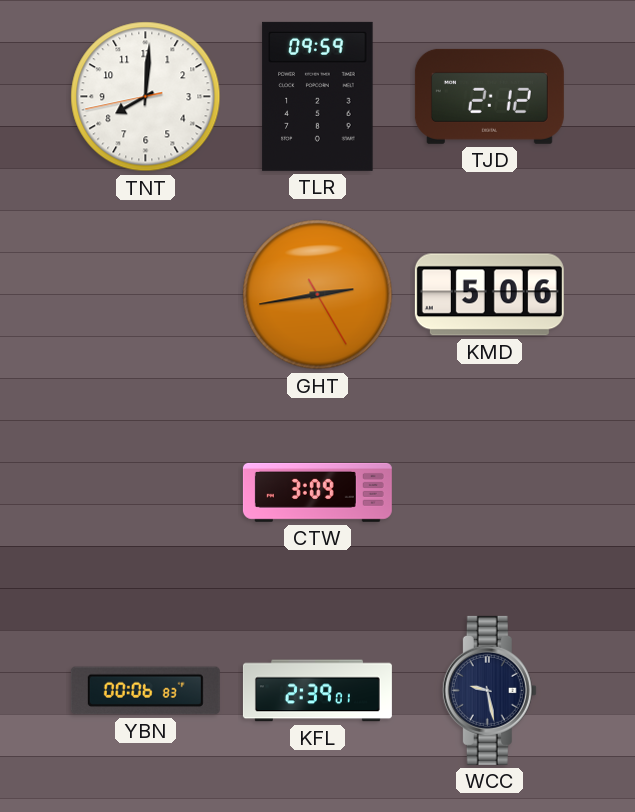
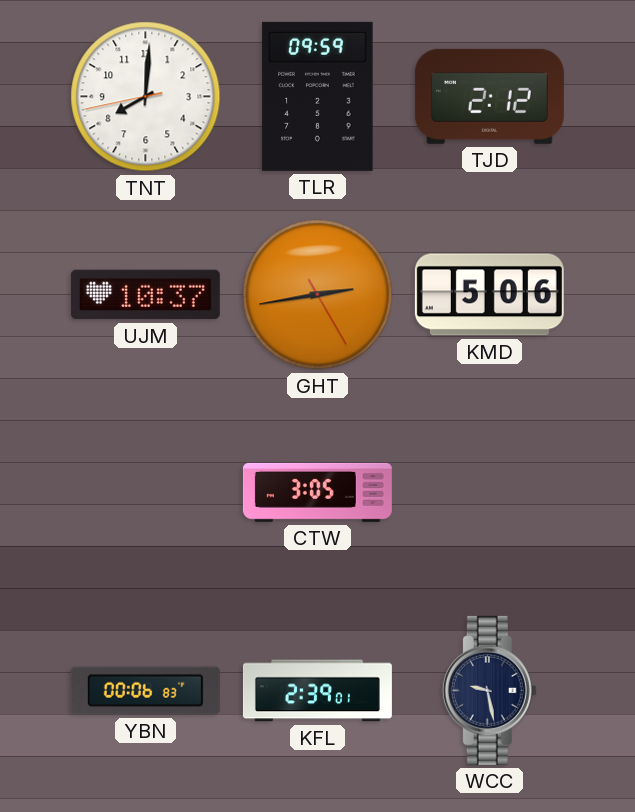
UJM: none -> 10:37 (145, 295)
CTW: 3:09 -> 3:05 (317, 492)
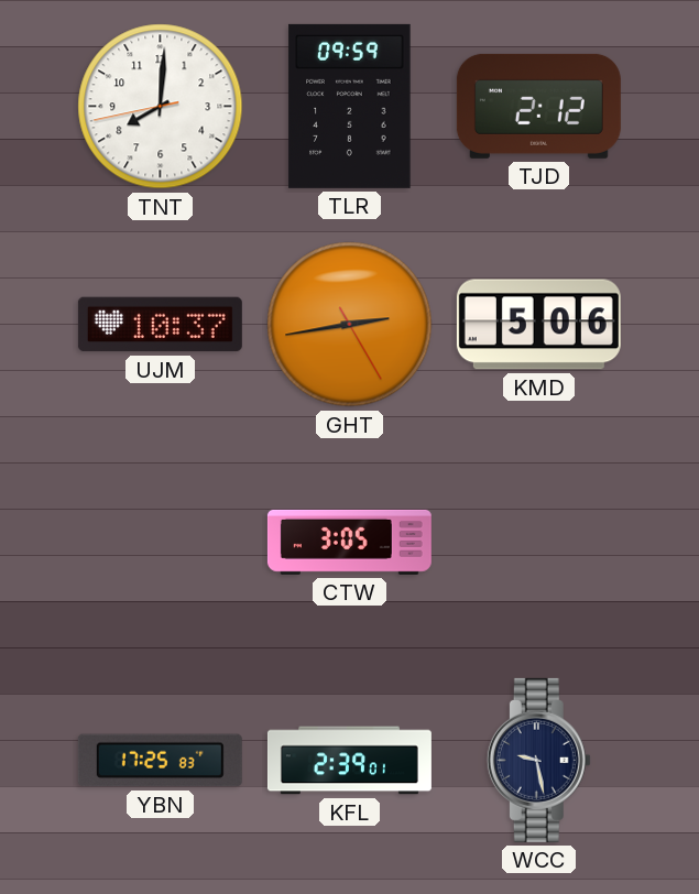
YBN: 00:06 -> 17:25 (160, 761)
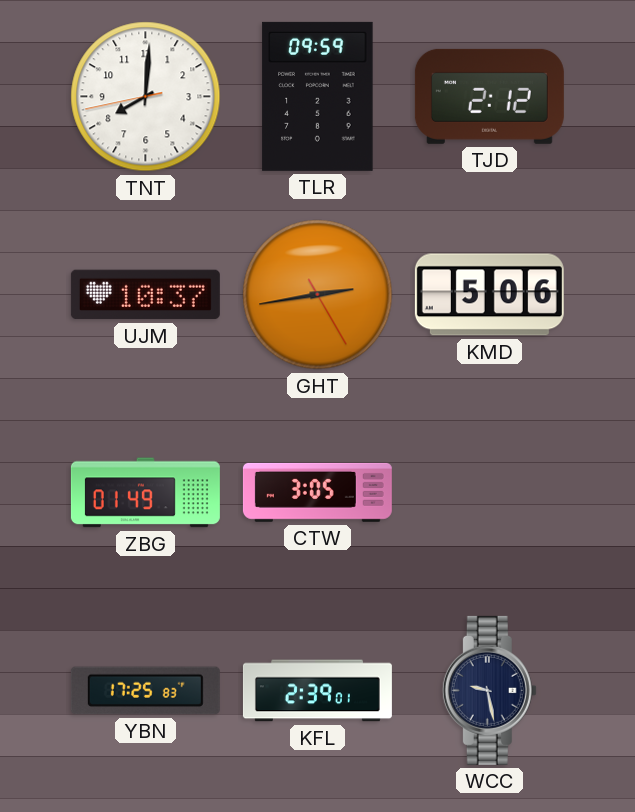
ZBG: none -> 01:49 (145, 493)
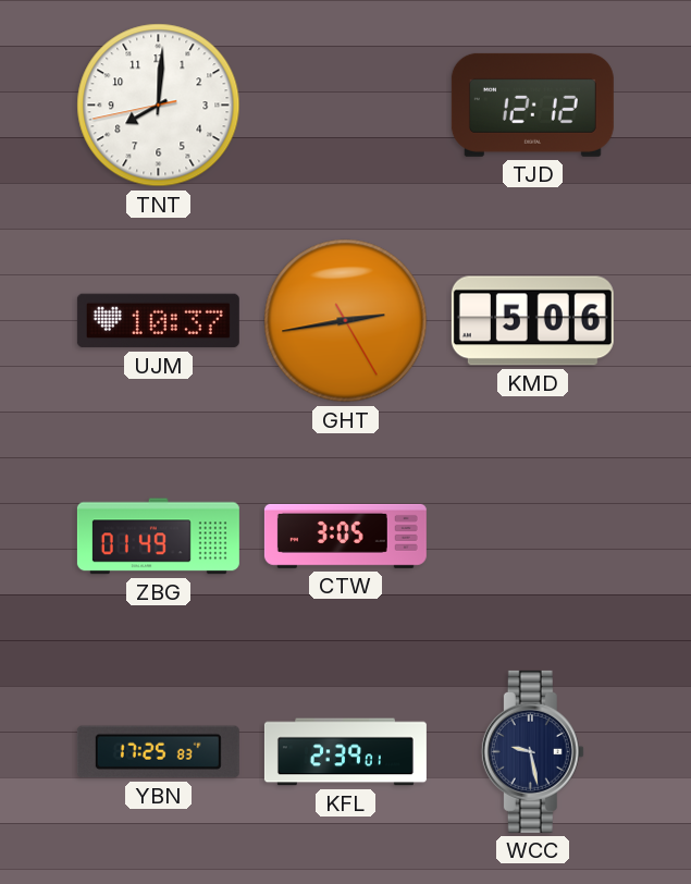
TLR: 09:59 -> none (318, 96)
TJD: 2:12 -> 12:12 (532, 105)
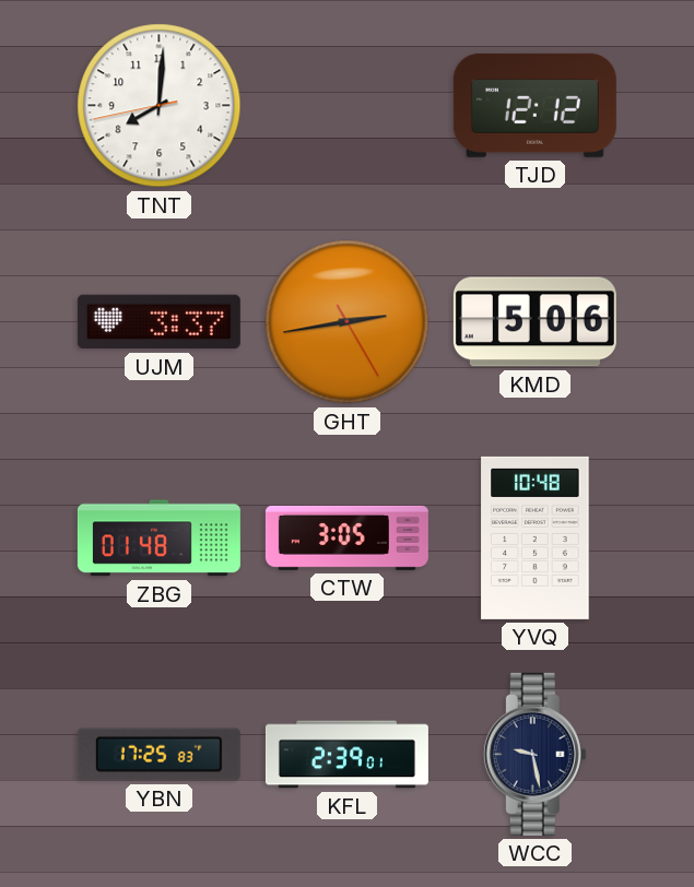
UJM: 10:37 -> 3:37 (158, 322)
ZBG: 01:49 -> 01:48 (158, 539)
YVQ: none -> 10:48 (536, 537)
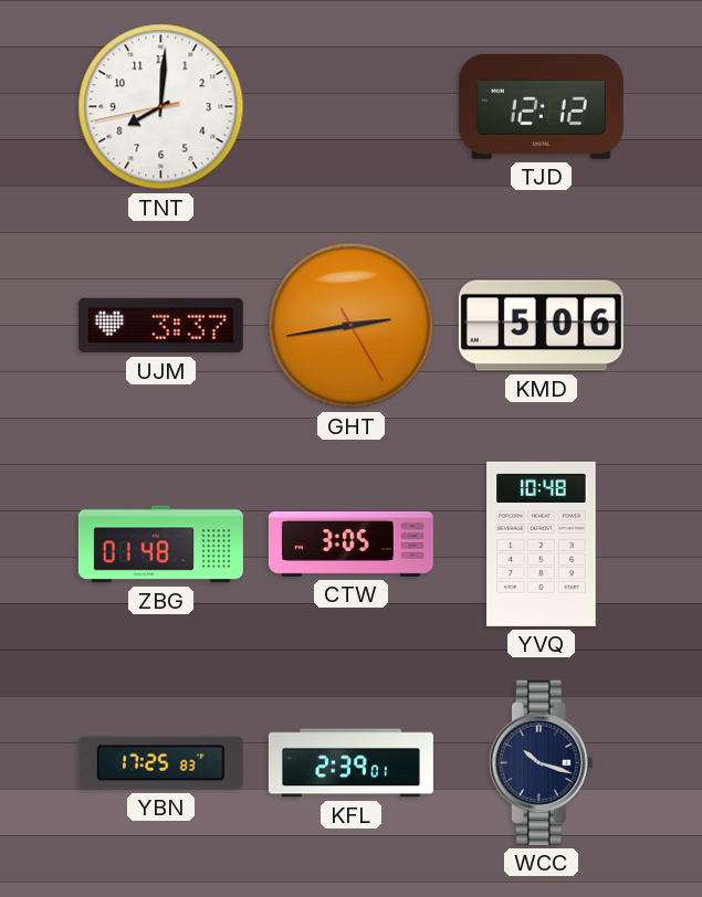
WCC: 9:28 -> 10:18 (541, 762)
